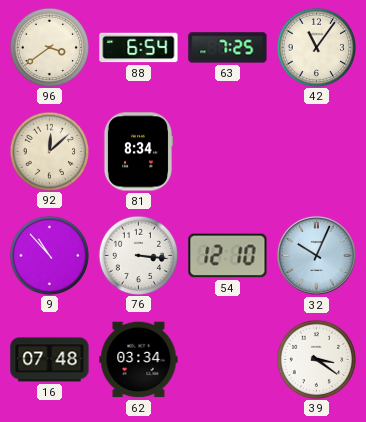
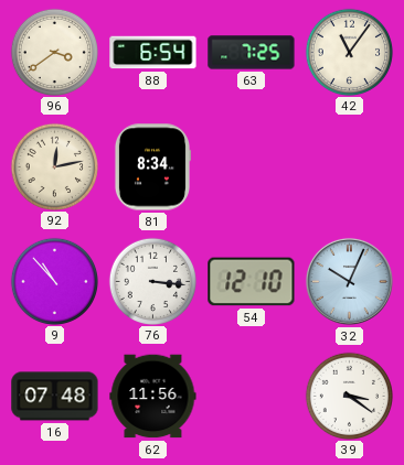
92: 12:08 -> 12:13 (54, 166)
62: 03:34 -> 11:56 (153, 397)
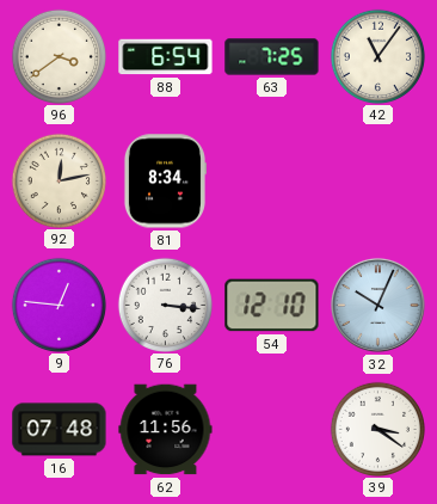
9: 10:53 -> 12:46 (59, 305)
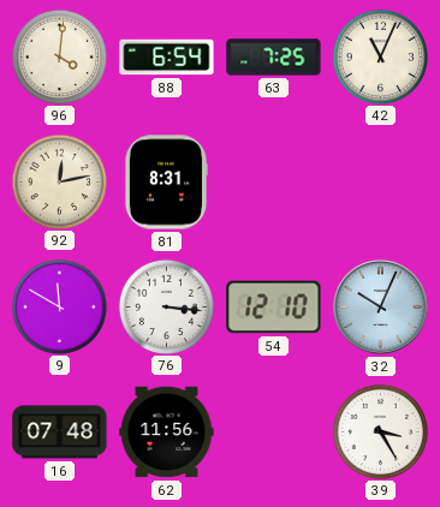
96: 3:39 -> 4:01 (59, 56)
42: 11:06 -> 11:04 (380, 56)
81: 8:34 -> 8:31 (166, 183)
9: 12:46 -> 11:50 (59, 306)
39: 3:21 -> 3:25 (380, 431)
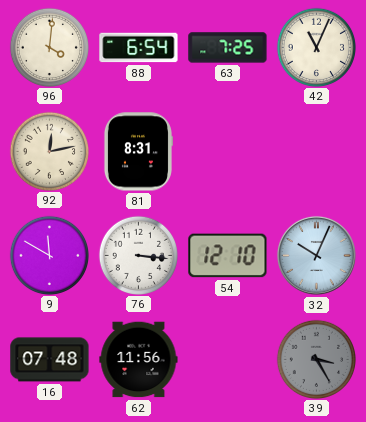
39 dial: white -> grey (316, 359)
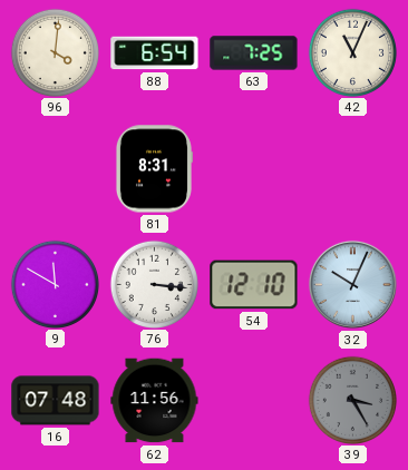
92: 12:13 -> none (49, 151)
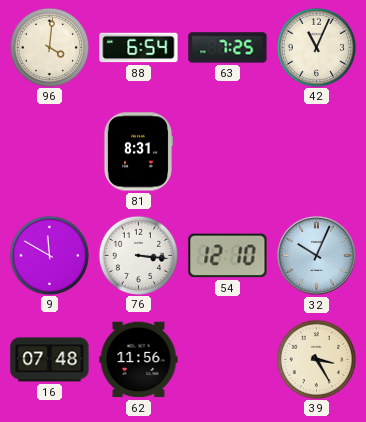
39 dial: grey -> cream (316, 359)
